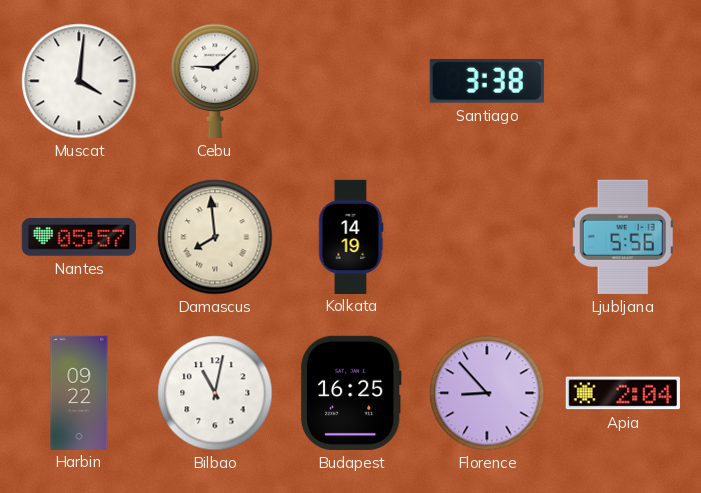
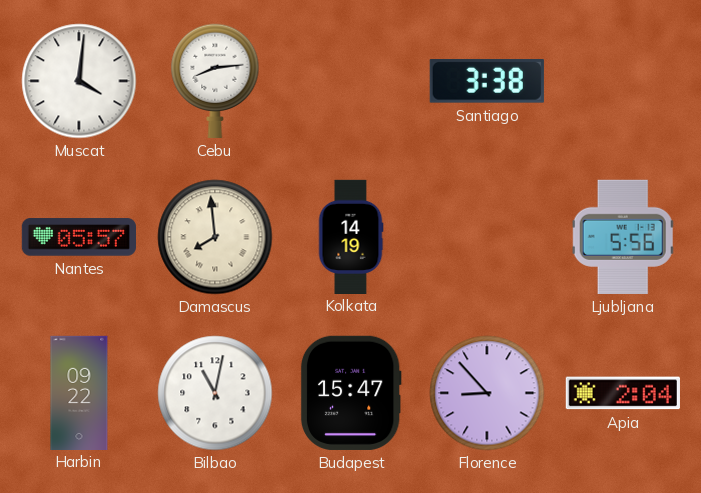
Cebu: 9:08 -> 8:14 (215, 81)
Budapest: 16:25 -> 15:47 (351, 393)
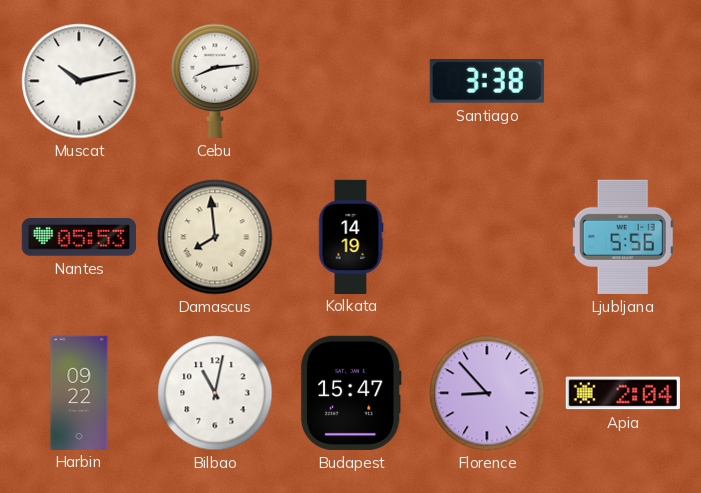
Muscat: 4:01 -> 10:13 (79, 81)
Nantes: 05:57 -> 05:53 (78, 237)
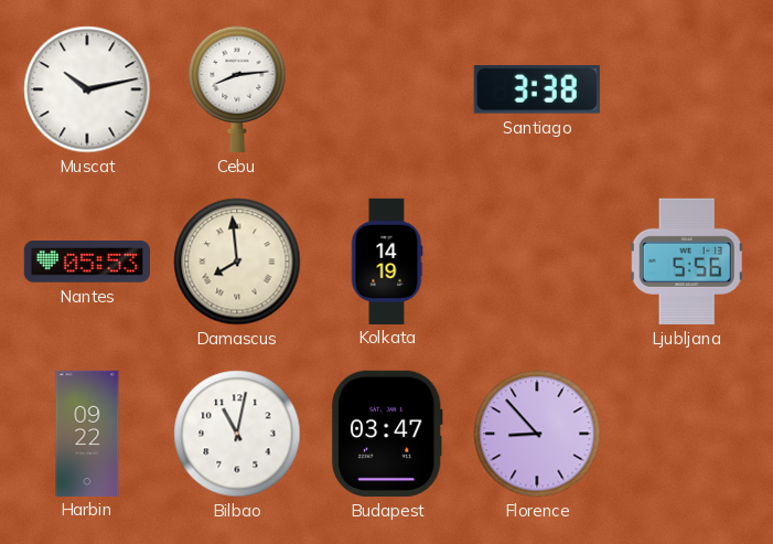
Budapest: 15:47 -> 03:47 (387, 434)
Apia: 2:04 -> none (623, 393)
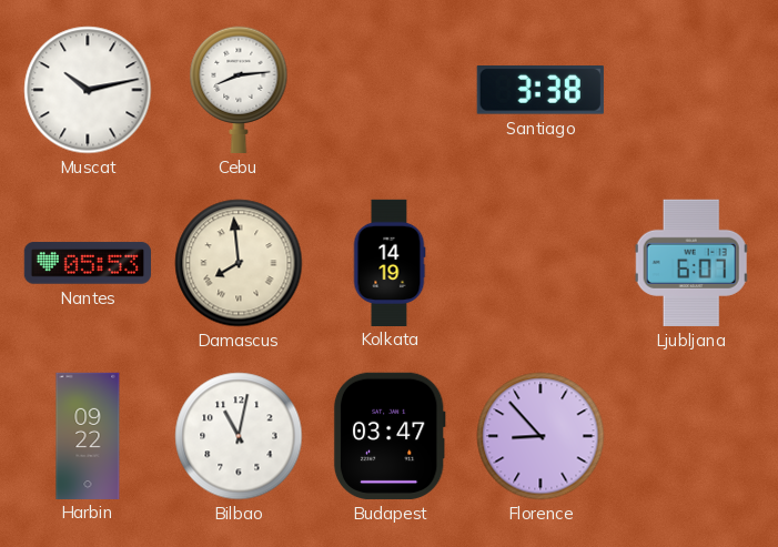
Ljubljana: 5:56 -> 6:07 (691, 263)
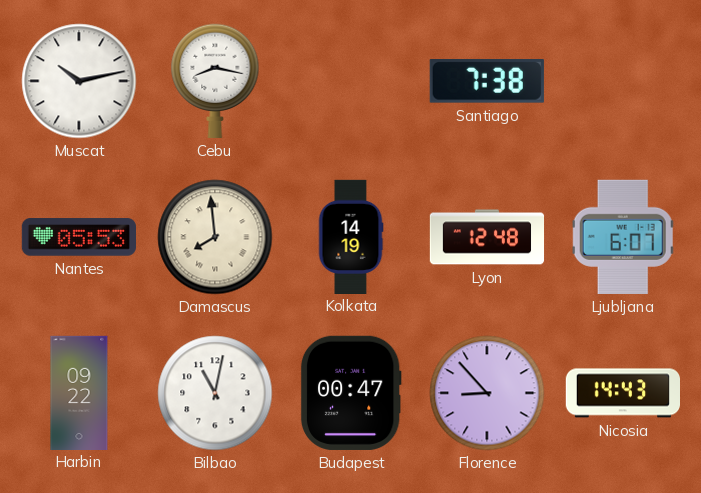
Cebu: 8:14 -> 8:17 (215, 81)
Santiago: 3:38 -> 7:38 (487, 82)
Lyon: none -> 12:48 (487, 237)
Budapest: 03:47 -> 00:47 (351, 393)
Nicosia: none -> 14:43 (622, 393)
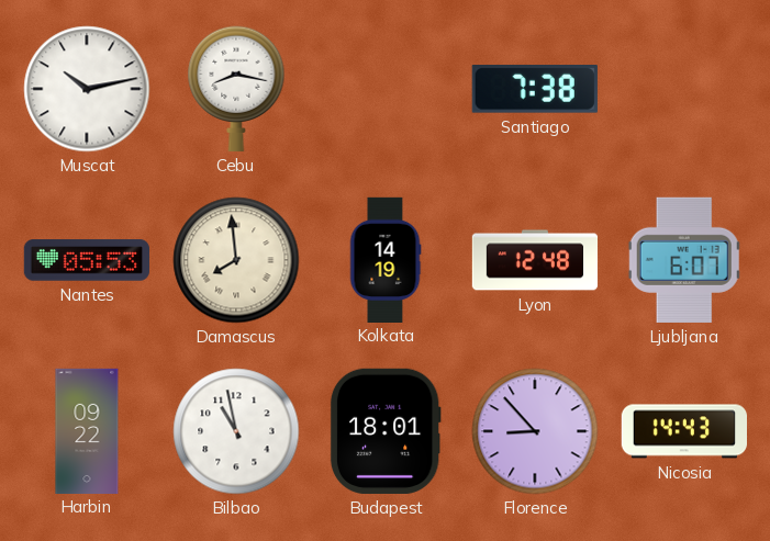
Bilbao: 11:02 -> 10:58 (236, 431)
Budapest: 00:47 -> 18:01 (386, 431)
